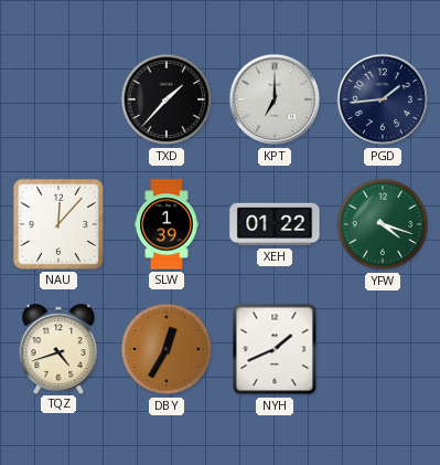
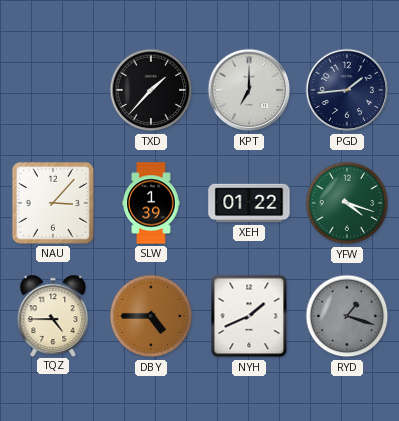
NAU: 12:07 -> 3:07 (53, 203)
TQZ: 4:42 -> 4:45 (53, 315)
DBY: 12:35 -> 4:45 (151, 316)
RYD: none -> 1:18 (347, 316)
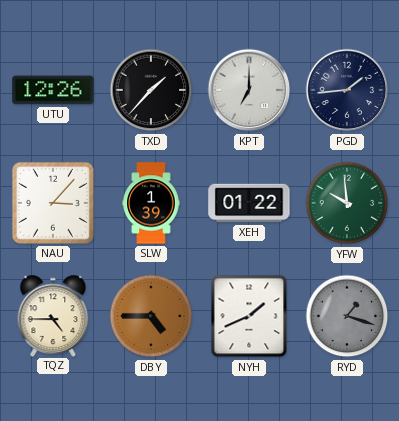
UTU: none -> 12:26 (53, 90)
YFW: 4:18 -> 9:59 (347, 203)
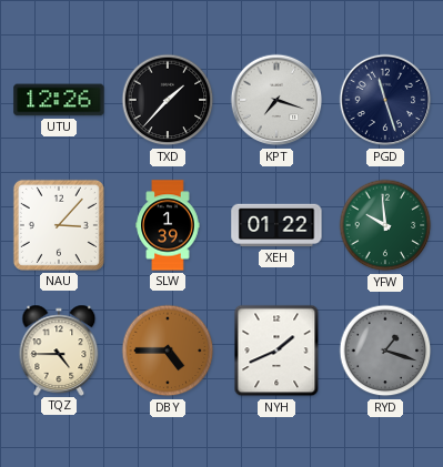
KPT: 7:00 -> 7:18 (276, 100)
PGD: 1:44 -> 11:27 (385, 100)
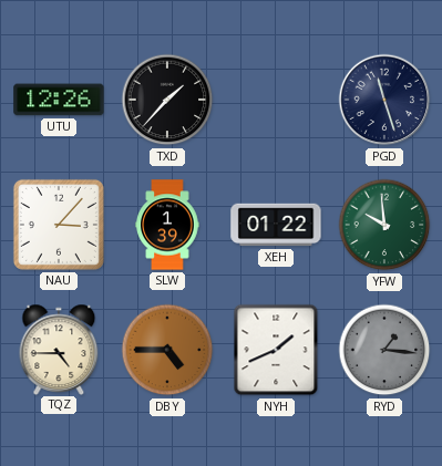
KPT: 7:18 -> none (276, 100)
RYD: 1:18 -> 1:16 (384, 350)
